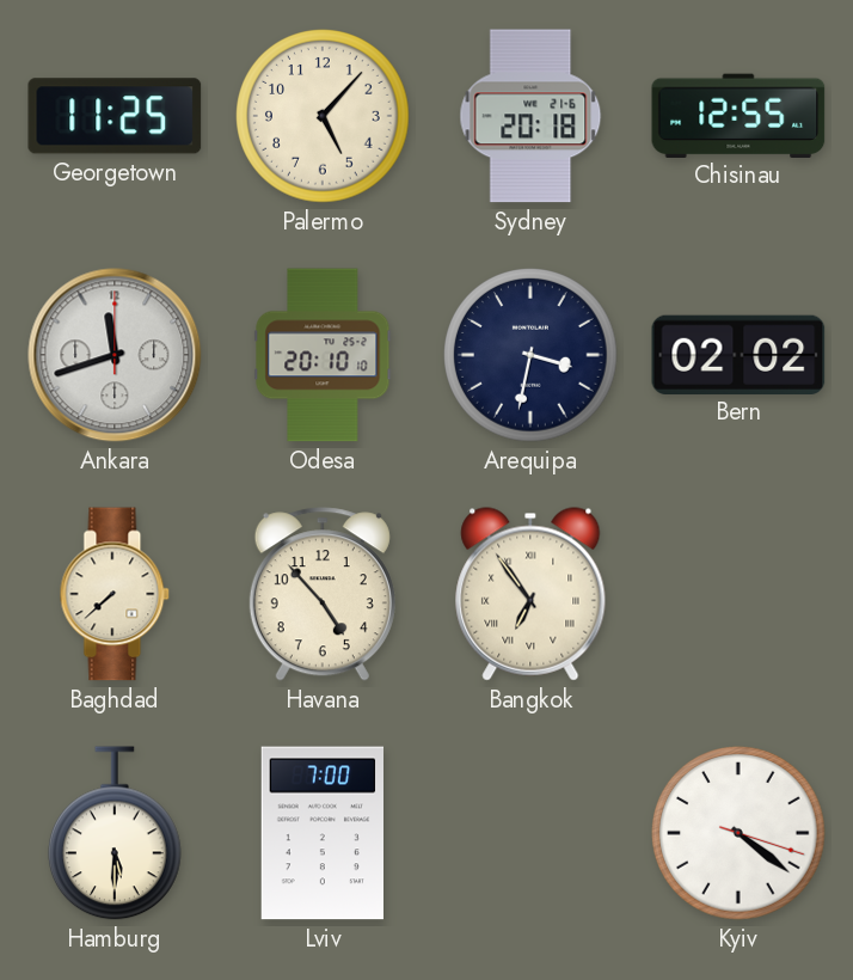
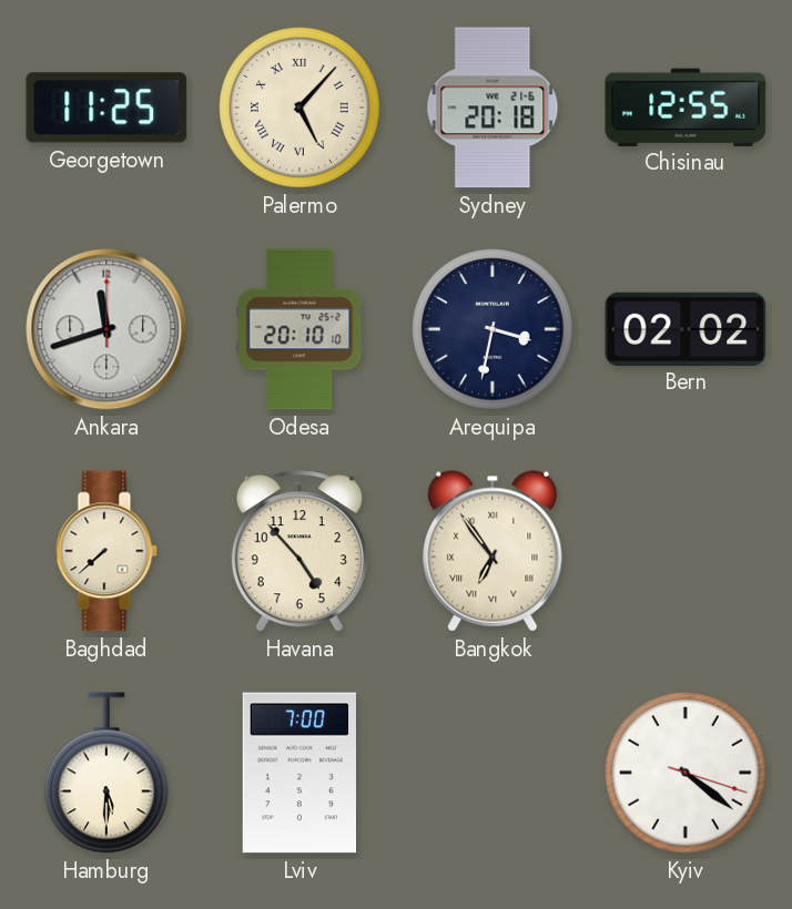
Palermo numerals: Arabic -> Roman (299, 108)
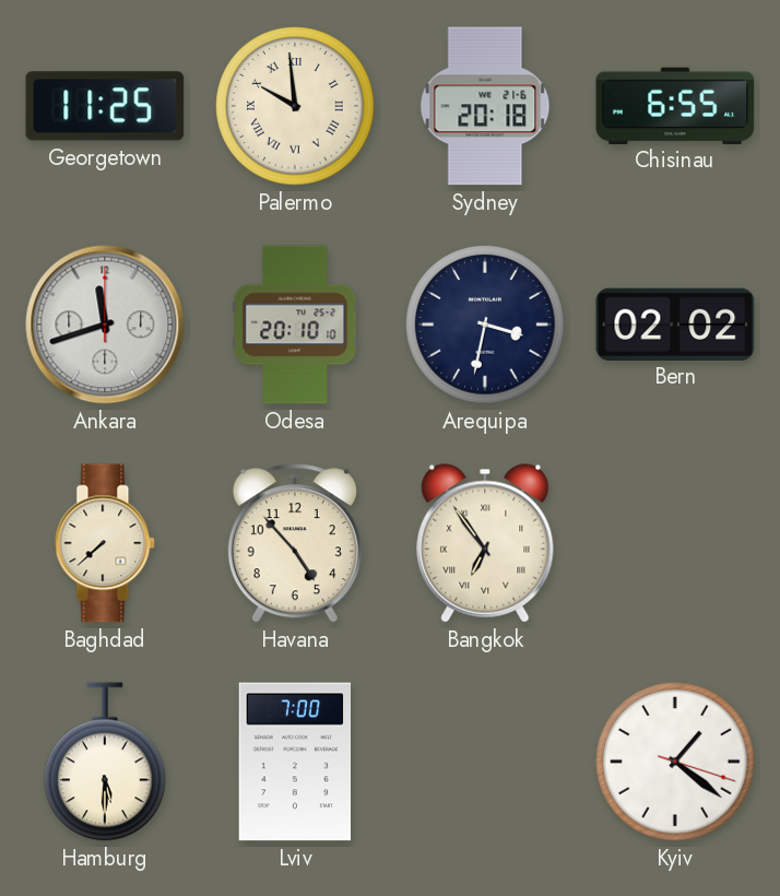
Palermo: 5:07 -> 9:59 (295, 106)
Chisinau: 12:55 -> 6:55 (675, 105)
Kyiv: 4:21 -> 1:21 (675, 762)
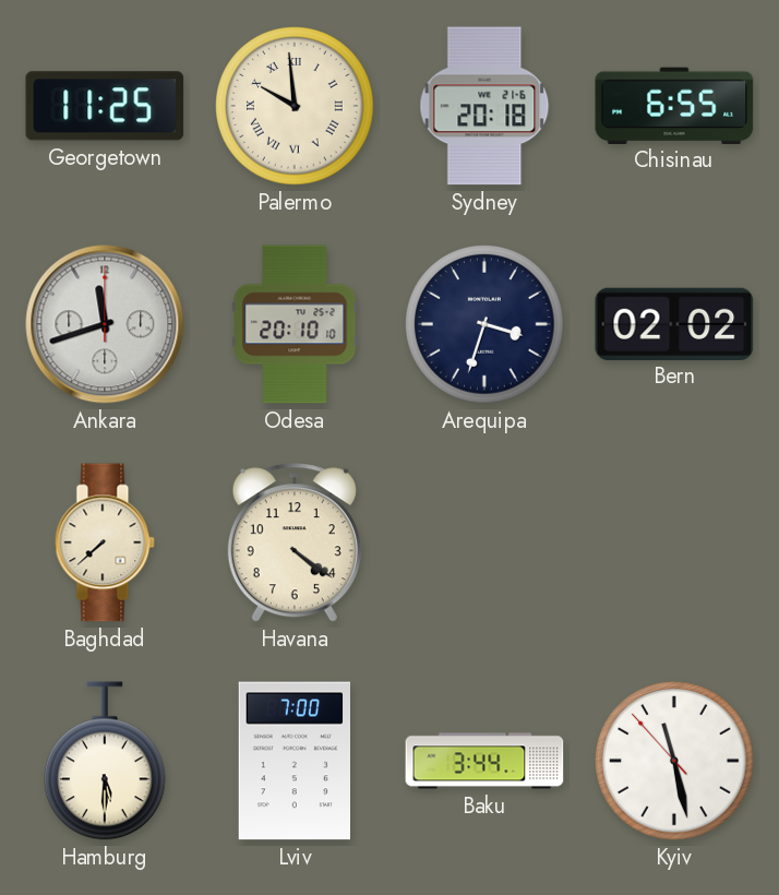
Arequipa: 3:32 -> 3:33 (484, 324)
Havana: 4:53 -> 4:21 (295, 542)
Bangkok: 6:54 -> none (485, 543)
Baku: none -> 3:44 (484, 761)
Kyiv: 1:21 -> 11:27 (674, 761)
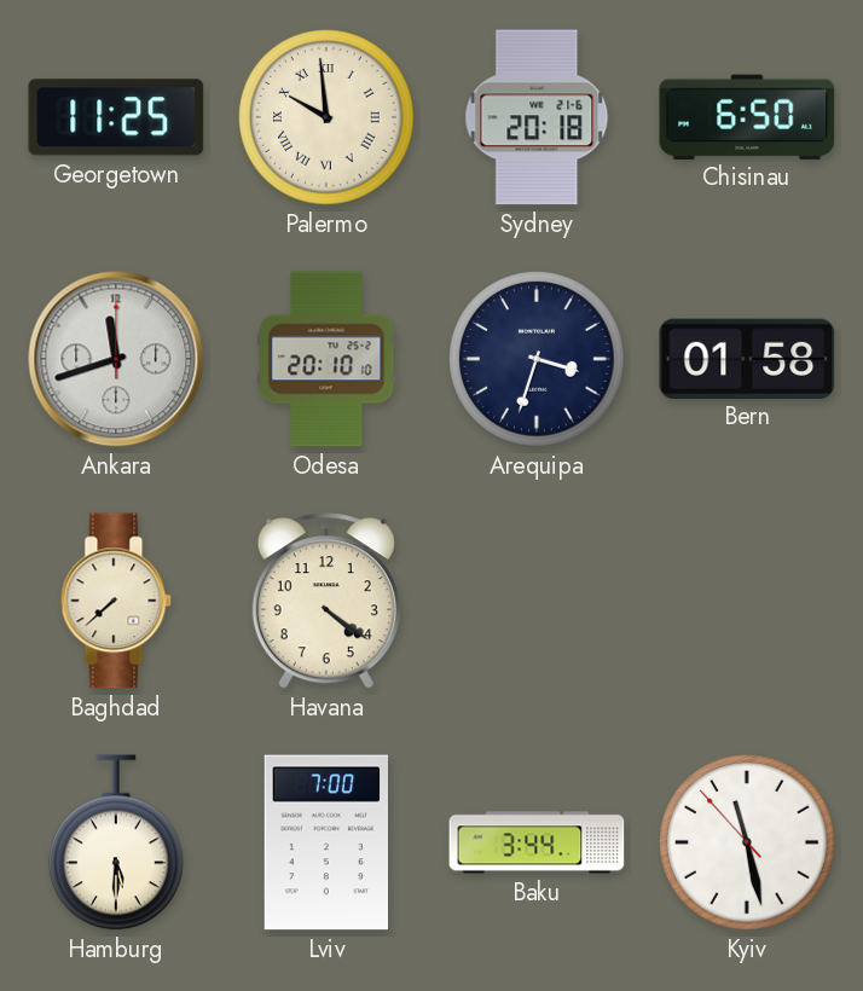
Chisinau: 6:55 -> 6:50 (747, 116)
Bern: 02:02 -> 01:58 (747, 358)
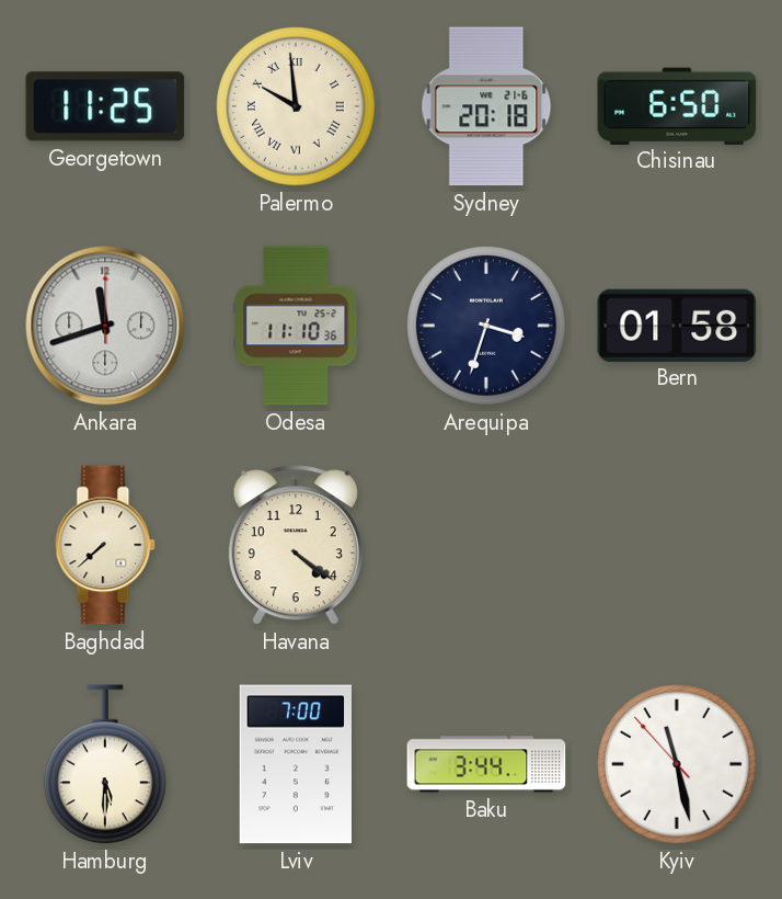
Odesa: 20:10 -> 11:10 (296, 326)
